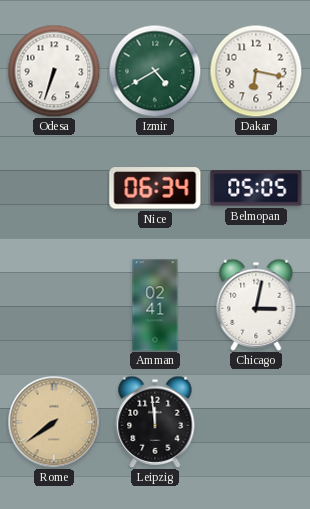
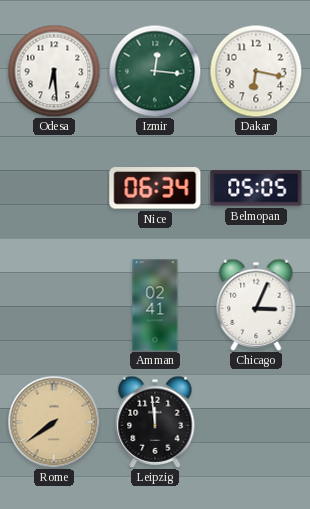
Odesa: 6:33 -> 6:29 (54, 71)
Izmir: 4:40 -> 12:16 (155, 71)
Chicago: 3:02 -> 3:04 (256, 305)
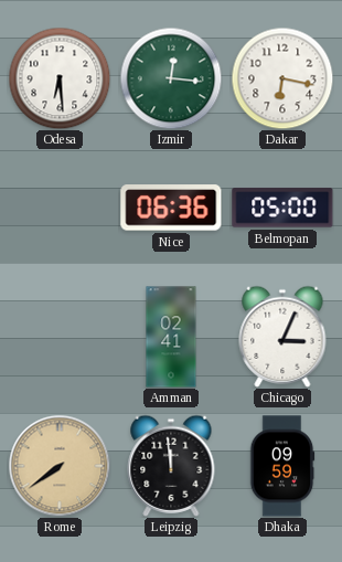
Nice: 06:34 -> 06:36 (171, 208)
Belmopan: 05:05 -> 05:00 (282, 208)
Dhaka: none -> 09:59 (282, 466)
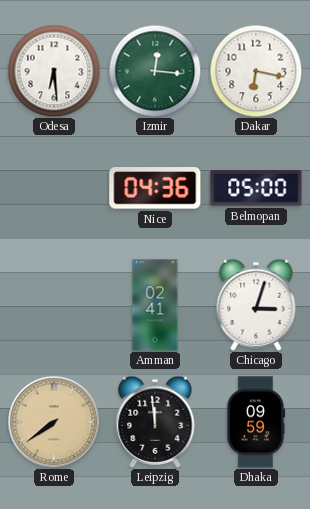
Nice: 06:36 -> 04:36 (155, 188)
Chicago: 3:04 -> 3:03 (256, 305)
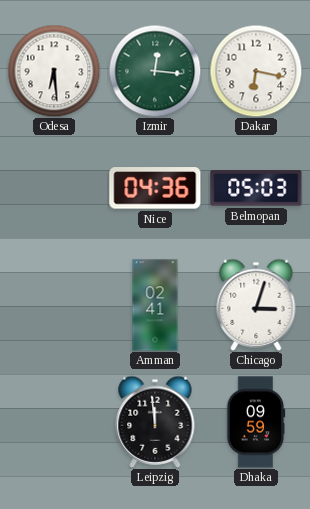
Belmopan: 05:00 -> 05:03 (256, 188)
Rome: 7:39 -> none (54, 422)
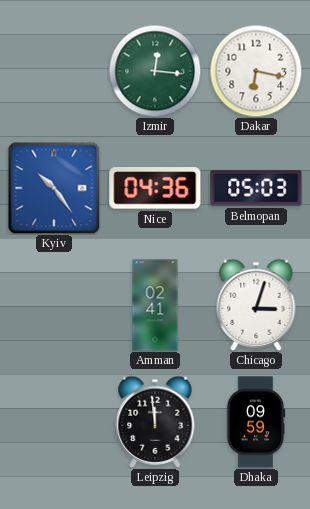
Odesa: 6:29 -> none (54, 71)
Kyiv: none -> 10:24 (54, 188)
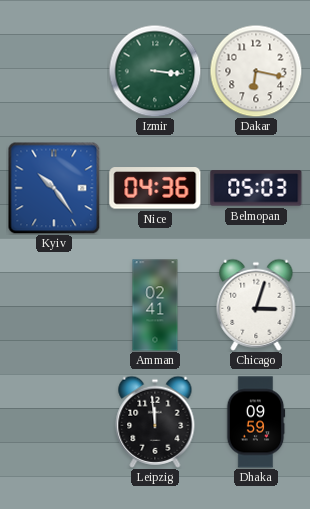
Izmir: 12:16 -> 3:16 (155, 71)
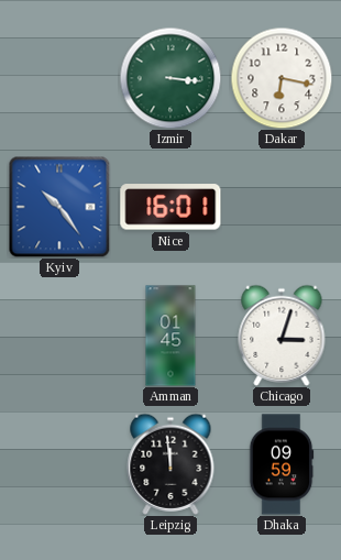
Nice: 04:36 -> 16:01 (170, 207)
Belmopan: 05:03 -> none (256, 188)
Amman: 02:41 -> 01:45 (170, 336)
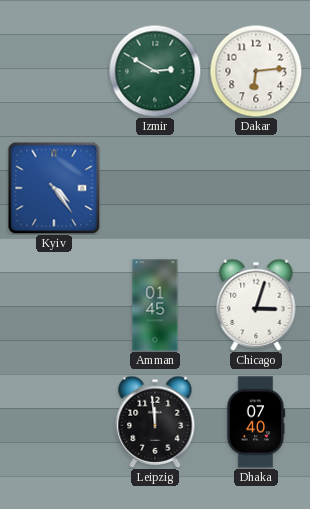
Izmir: 3:16 -> 2:50 (155, 71)
Dakar: 6:17 -> 6:14 (256, 71)
Kyiv: 10:24 -> 4:24 (54, 188)
Nice: 16:01 -> none (170, 207)
Dhaka: 09:59 -> 07:40 (256, 422)
